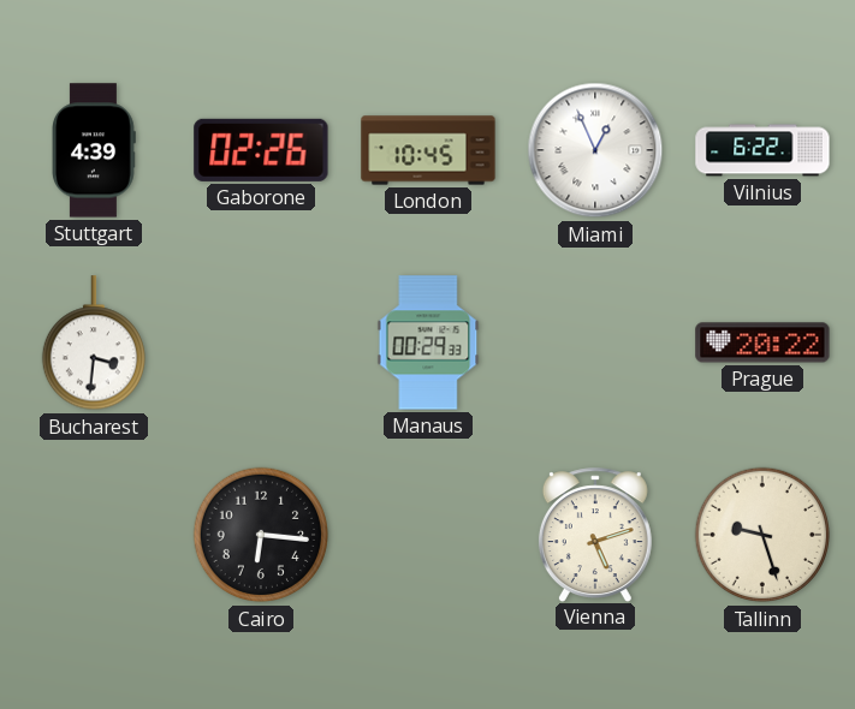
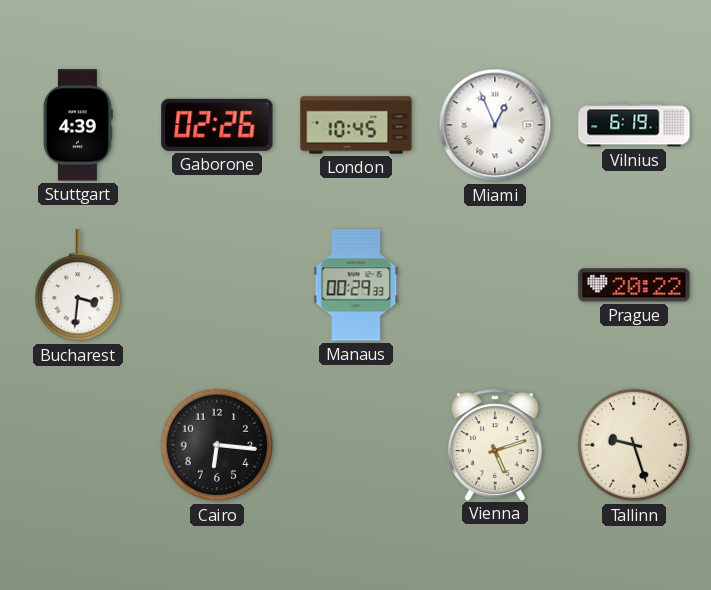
Vilnius: 6:22 -> 6:19 (634, 125)
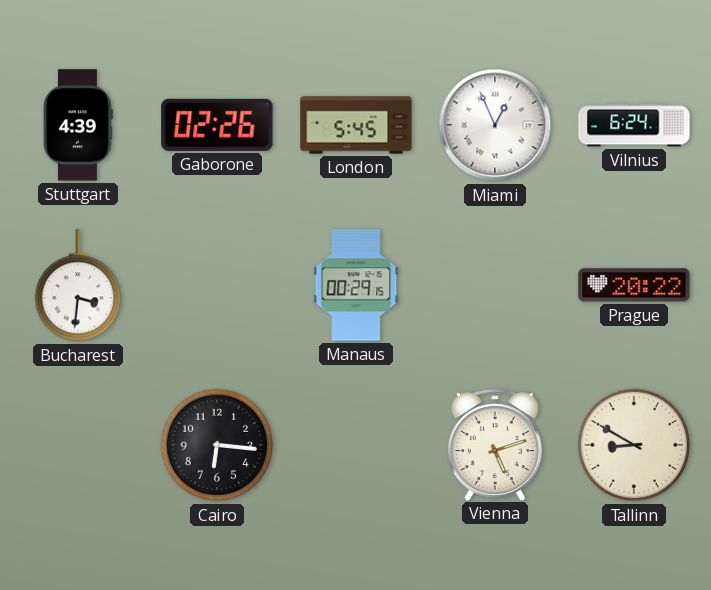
London: 10:45 -> 5:45 (356, 125)
Vilnius: 6:19 -> 6:24 (634, 125)
Manaus: 00:29:33 -> 00:29:15 (356, 285)
Tallinn: 9:27 -> 8:50 (634, 445)
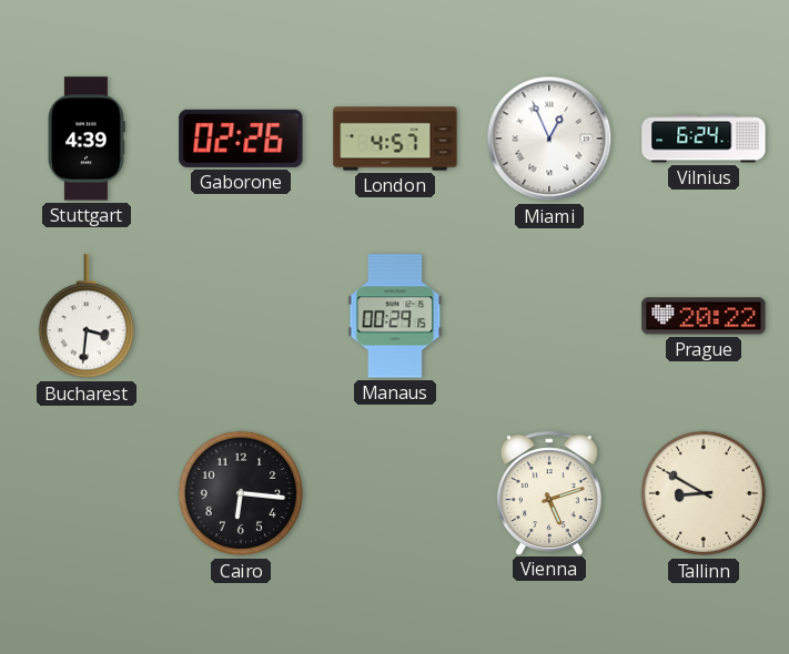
London: 5:45 -> 4:57 (395, 139)
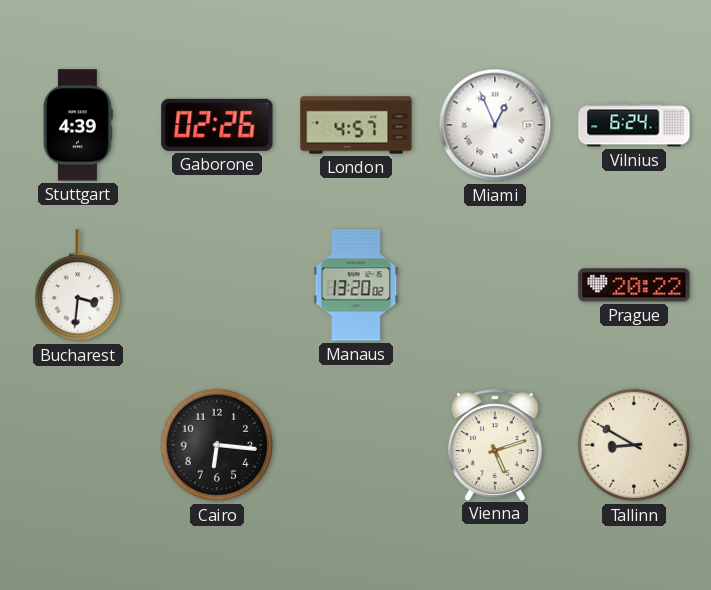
Manaus: 00:29 -> 13:20 (356, 285)
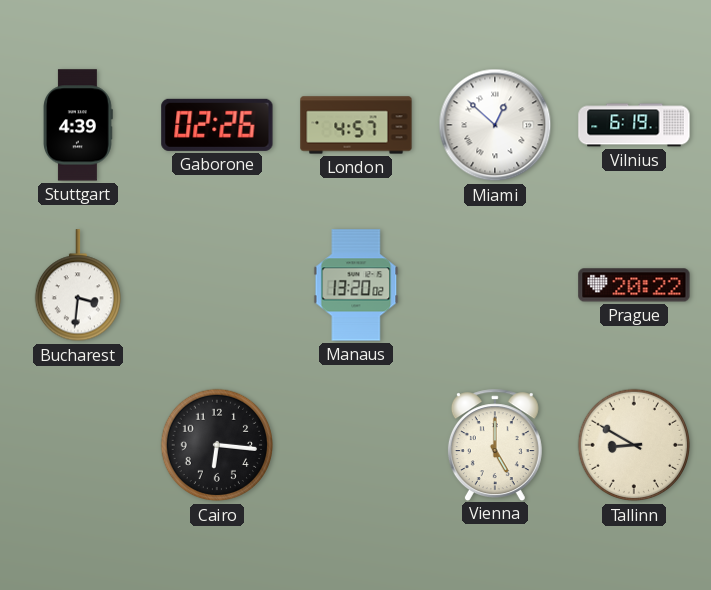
Miami: 12:56 -> 12:52 (495, 125)
Vilnius: 6:24 -> 6:19 (634, 125)
Vienna: 5:12 -> 5:00 (495, 445)
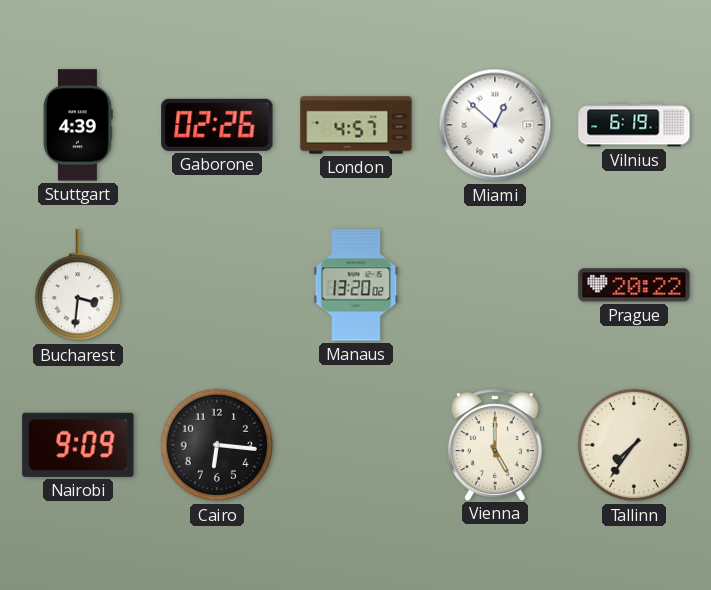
Nairobi: none -> 9:09 (78, 445)
Tallinn: 8:50 -> 7:36 (634, 445)
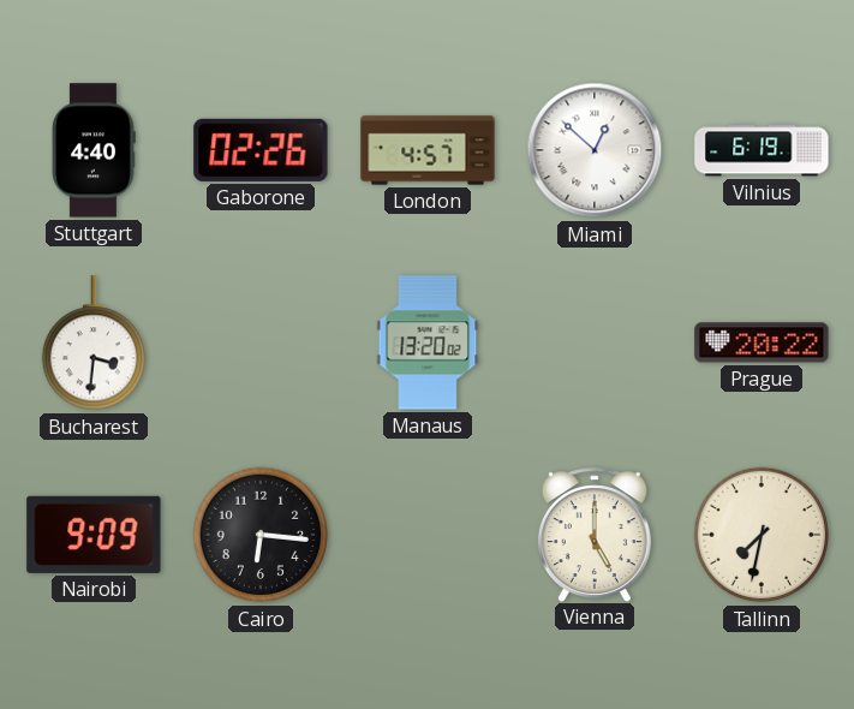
Stuttgart: 4:39 -> 4:40 (95, 150)
Tallinn: 7:36 -> 7:32 (762, 535)
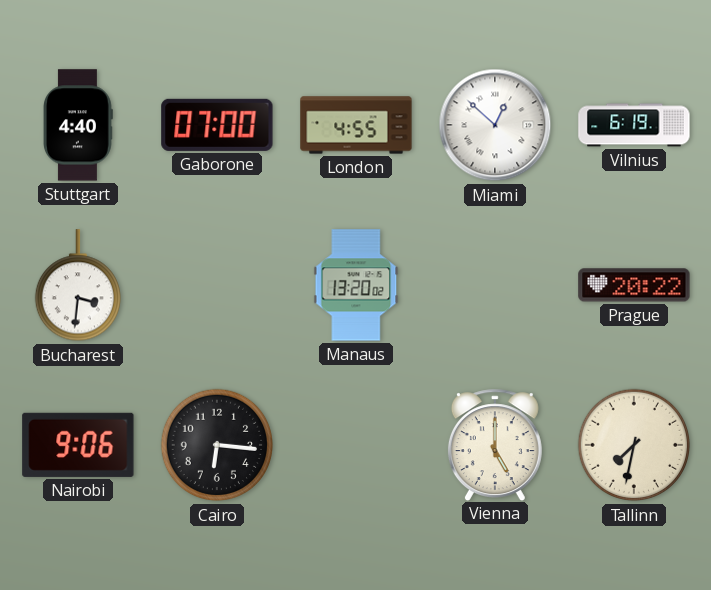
Gaborone: 02:26 -> 07:00 (217, 125)
London: 4:57 -> 4:55 (356, 125)
Nairobi: 9:09 -> 9:06 (78, 445)
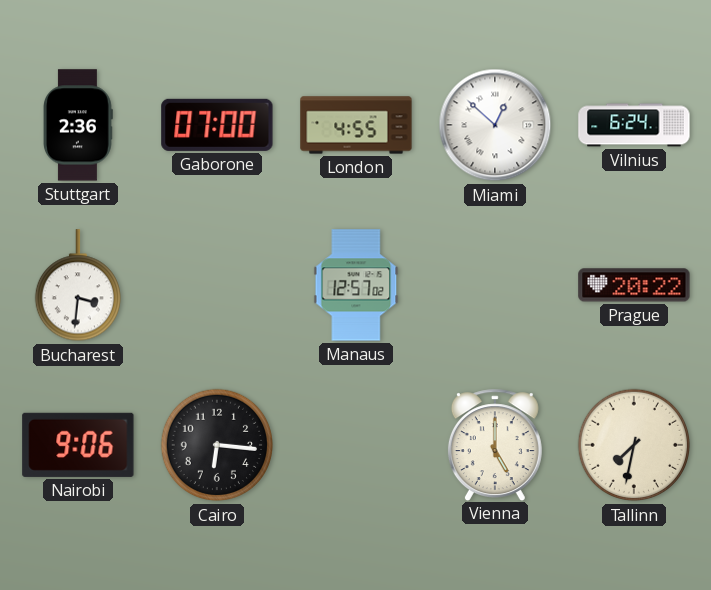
Stuttgart: 4:40 -> 2:36 (79, 125)
Vilnius: 6:19 -> 6:24 (634, 125)
Manaus: 13:20 -> 12:57 (356, 285)
